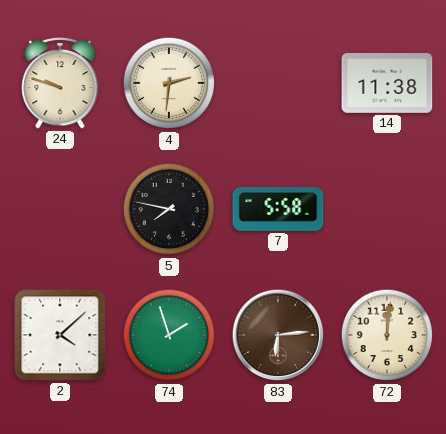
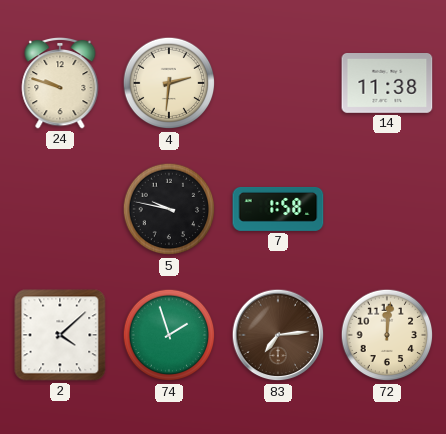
5: 7:47 -> 9:47 (169, 209)
7: 5:58 -> 1:58 (278, 209)
83: 6:14 -> 7:14 (278, 335)
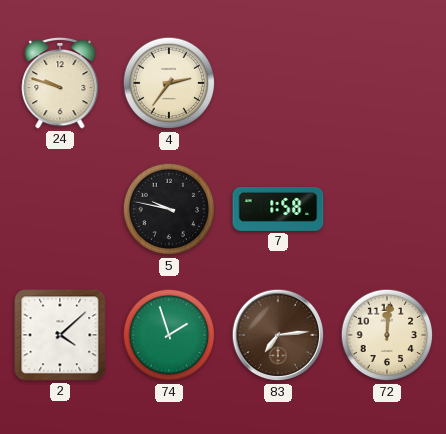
4: 2:31 -> 2:36 (169, 83)
14: 11:38 -> none (387, 84)
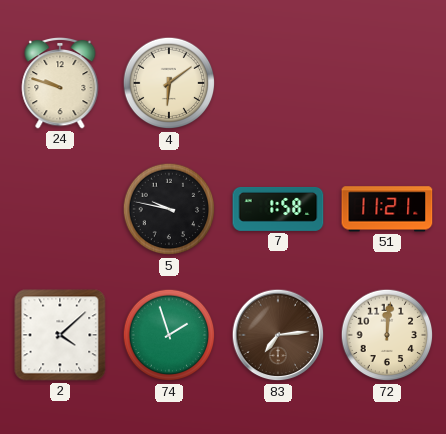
4: 2:36 -> 6:09 (169, 83)
51: none -> 11:21 (387, 209)
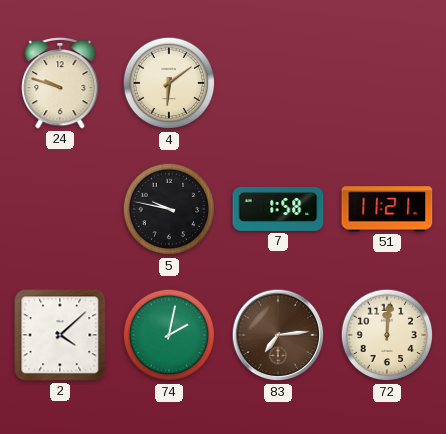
74: 1:57 -> 2:02 (169, 335)
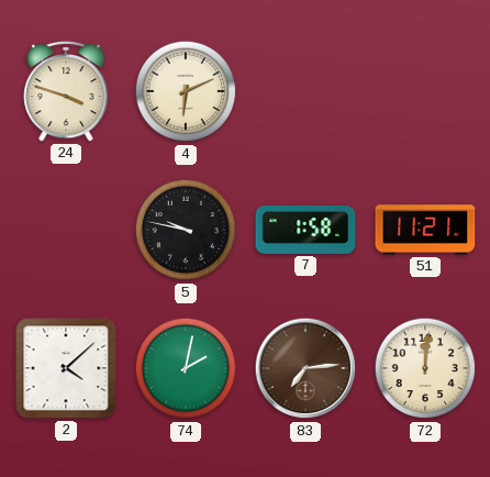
24: 9:48 -> 3:48 (66, 91)
4: 6:09 -> 6:11 (186, 91)
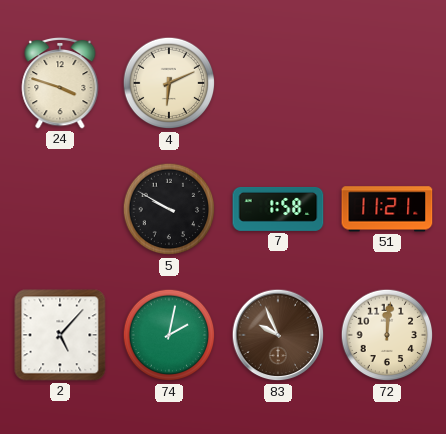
5: 9:47 -> 9:50 (169, 209)
2: 4:08 -> 5:07 (60, 335)
83: 7:14 -> 9:56 (278, 335)
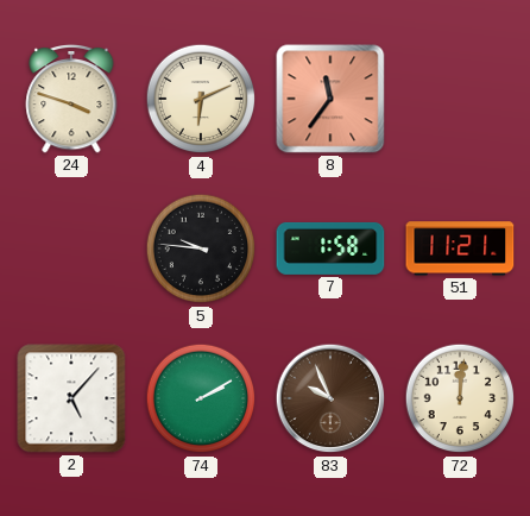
8: none -> 11:36 (330, 99)
5: 9:50 -> 9:46 (201, 248)
74: 2:02 -> 2:10 (201, 398)
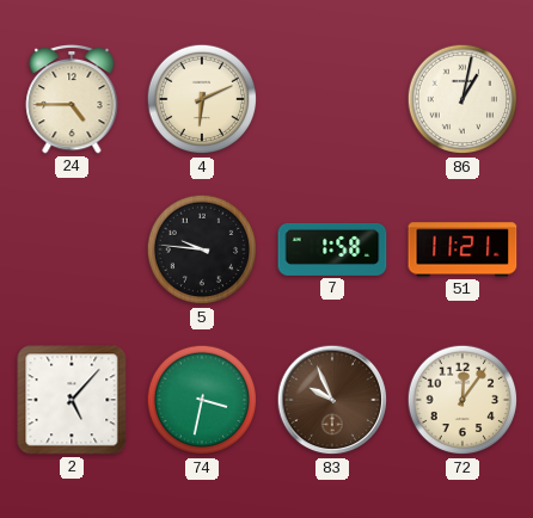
24: 3:48 -> 4:45 (72, 99)
8: 11:36 -> none (330, 99)
86: none -> 1:02 (462, 99)
74: 2:10 -> 3:32 (202, 400)
72: 12:01 -> 12:06 (462, 400)
